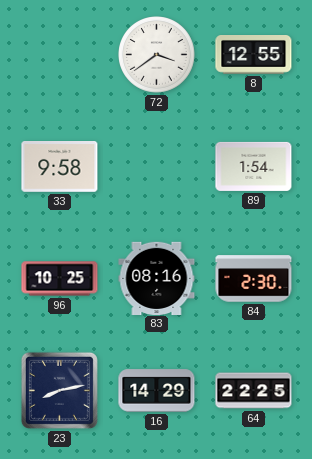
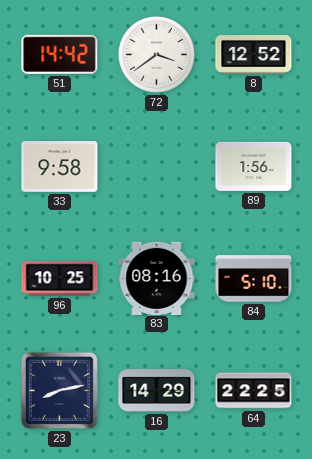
51: none -> 14:42 (60, 54)
8: 12:55 -> 12:52 (254, 55)
89: 1:54 -> 1:56 (254, 166)
84: 2:30 -> 5:10 (254, 279)
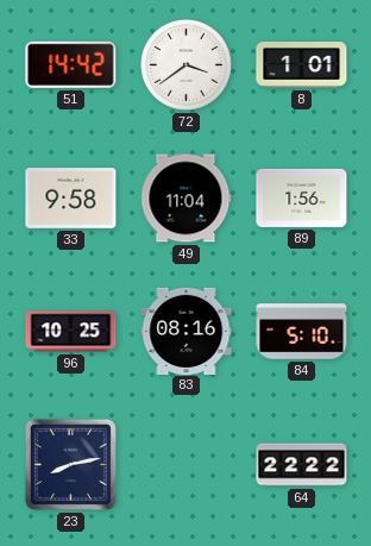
8: 12:52 -> 1:01 (302, 65)
49: none -> 11:04 (185, 199)
16: 14:29 -> none (157, 391)
64: 22:25 -> 22:22 (302, 465)
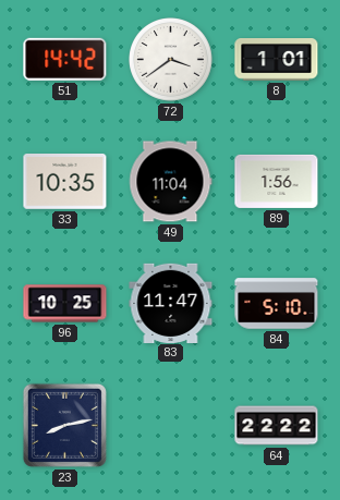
33: 9:58 -> 10:35 (65, 182)
83: 08:16 -> 11:47 (171, 303)
